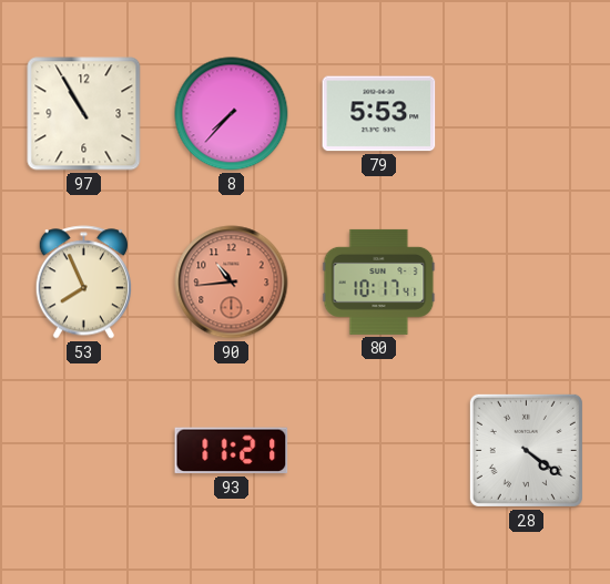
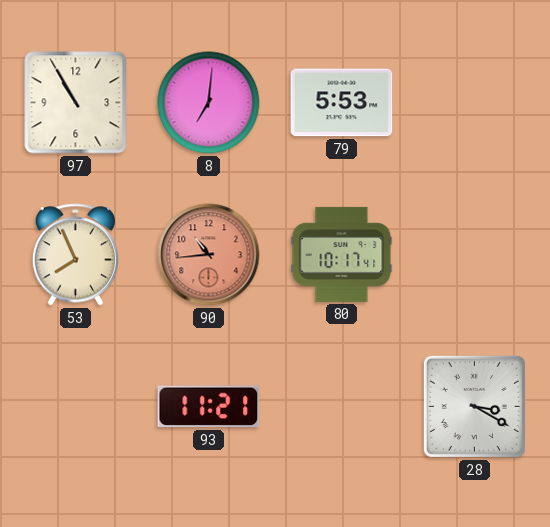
8: 7:37 -> 7:01 (209, 103)
28: 4:21 -> 3:20 (474, 406)
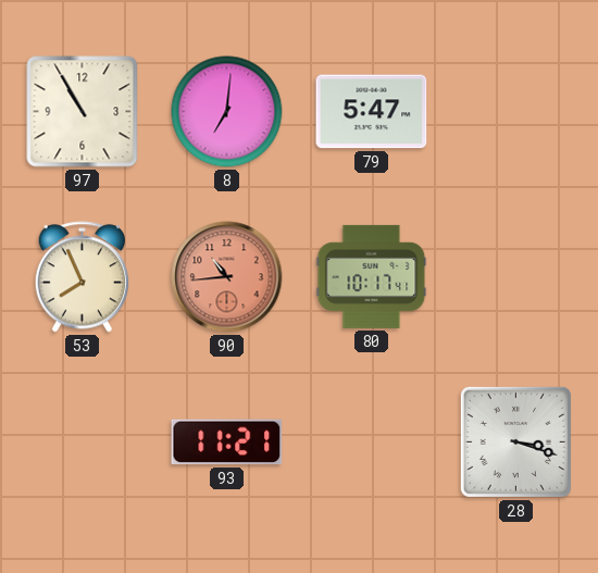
79: 5:53 -> 5:47 (372, 112)
28: 3:20 -> 3:18 (515, 441)
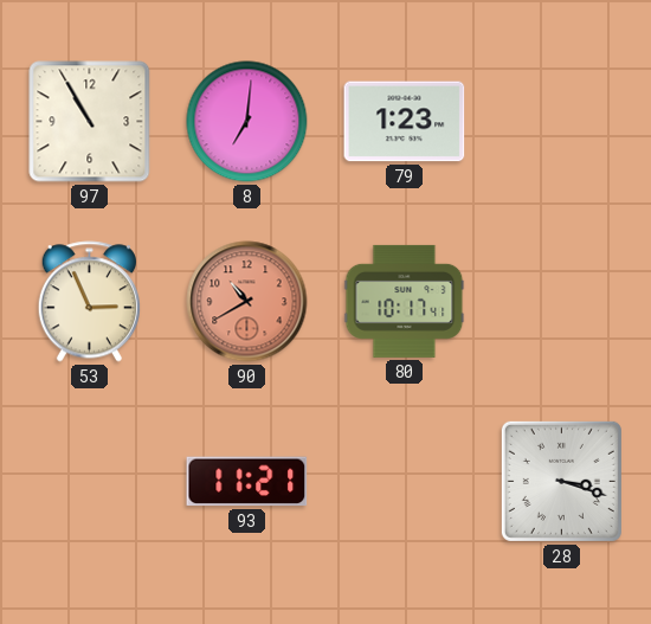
79: 5:47 -> 1:23 (405, 122)
53: 7:56 -> 2:56 (89, 302)
90: 10:44 -> 10:40 (247, 302)
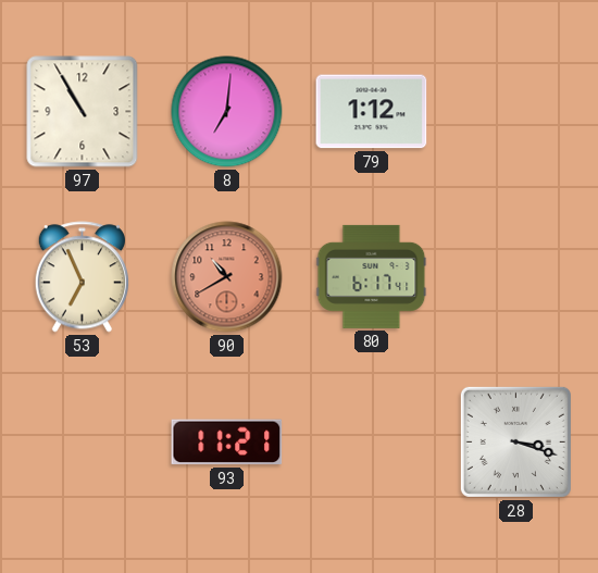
79: 1:23 -> 1:12 (372, 112)
53: 2:56 -> 6:56 (82, 277)
80: 10:17 -> 6:17 (372, 276)
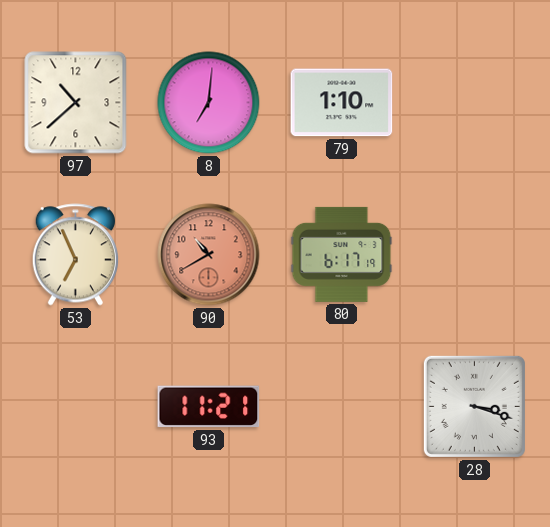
97: 10:55 -> 10:38 (76, 103)
79: 1:12 -> 1:10 (342, 103)
80: 6:17:41 -> 6:17:19 (342, 254)
